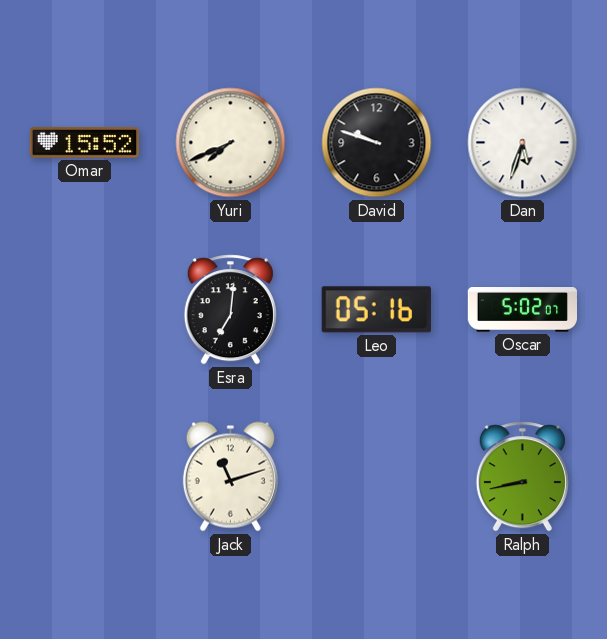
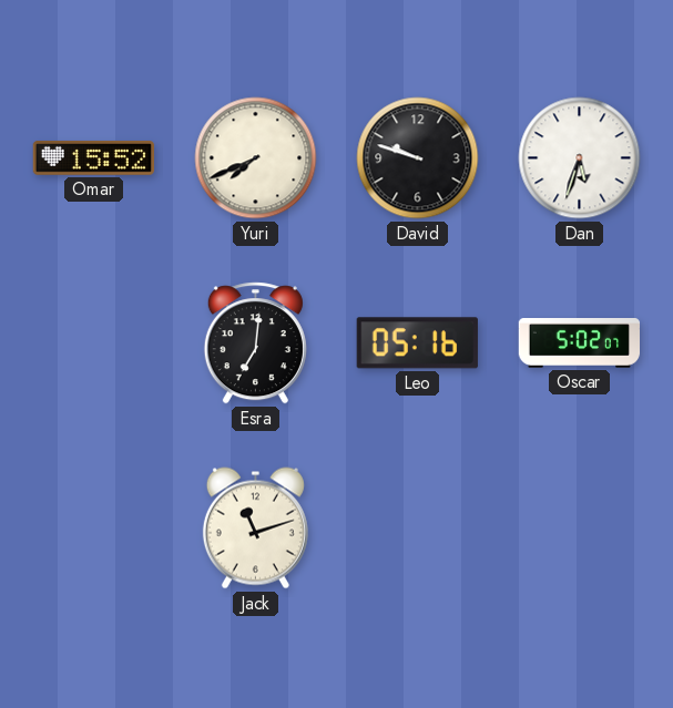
Ralph: 8:43 -> none (522, 477)
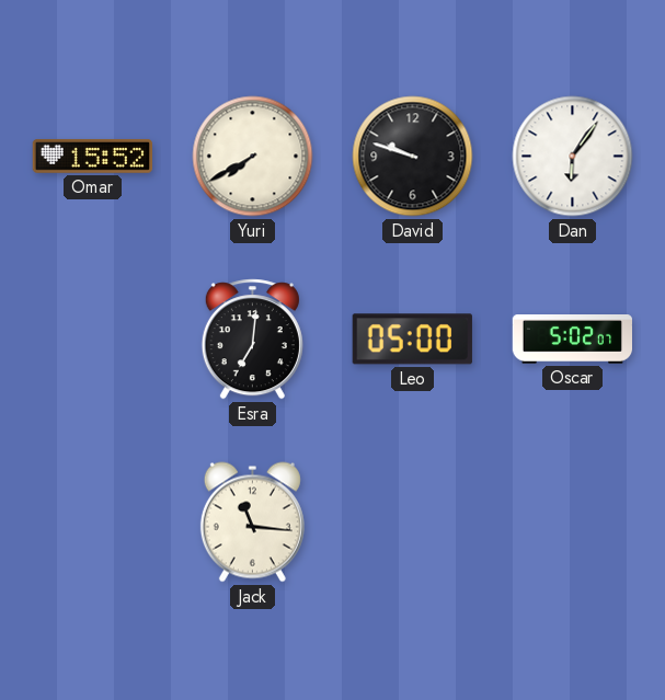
Yuri: 7:41 -> 7:40 (253, 157)
Dan: 5:33 -> 6:06 (573, 157)
Leo: 05:16 -> 05:00 (412, 340)
Jack: 11:12 -> 11:16 (252, 523)
